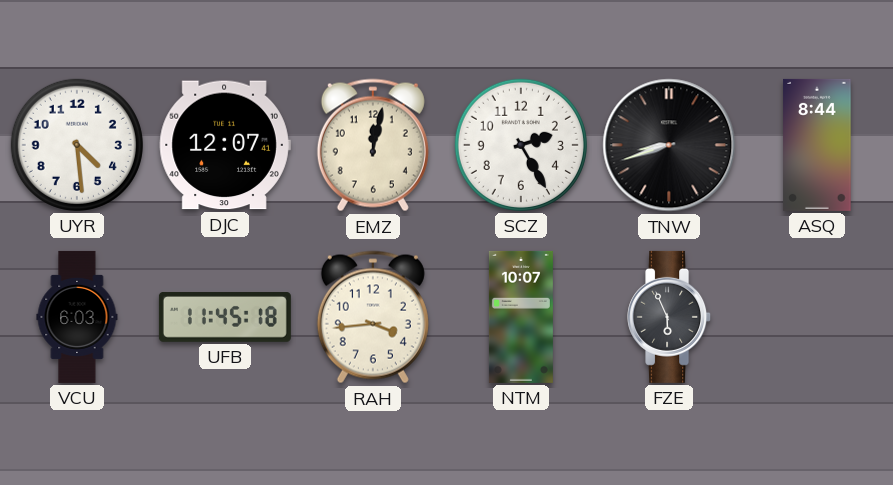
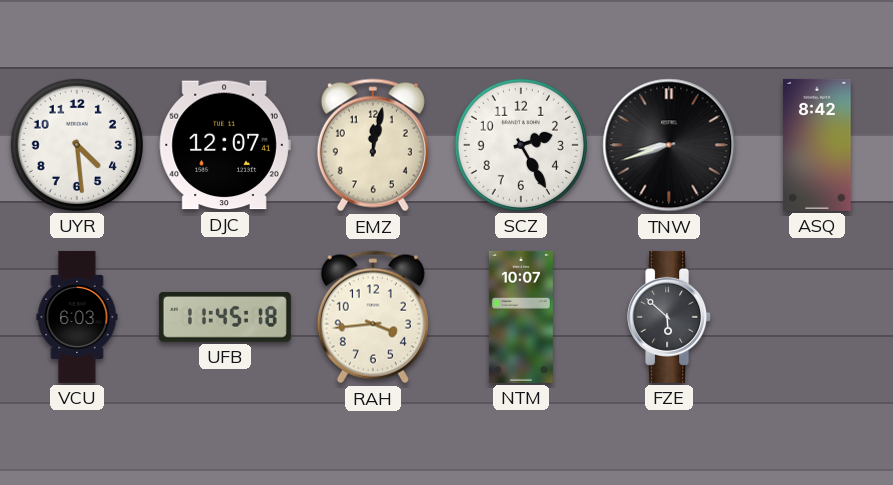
ASQ: 8:44 -> 8:42 (817, 145)
FZE: 5:56 -> 5:52 (670, 317)
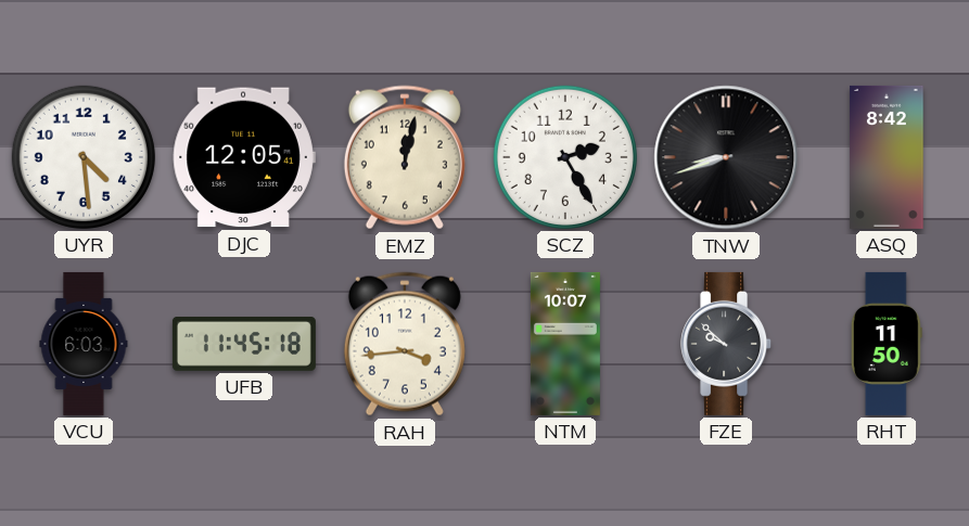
DJC: 12:07 -> 12:05 (244, 157)
FZE: 5:52 -> 9:52 (727, 344)
RHT: none -> 11:50 (887, 344)
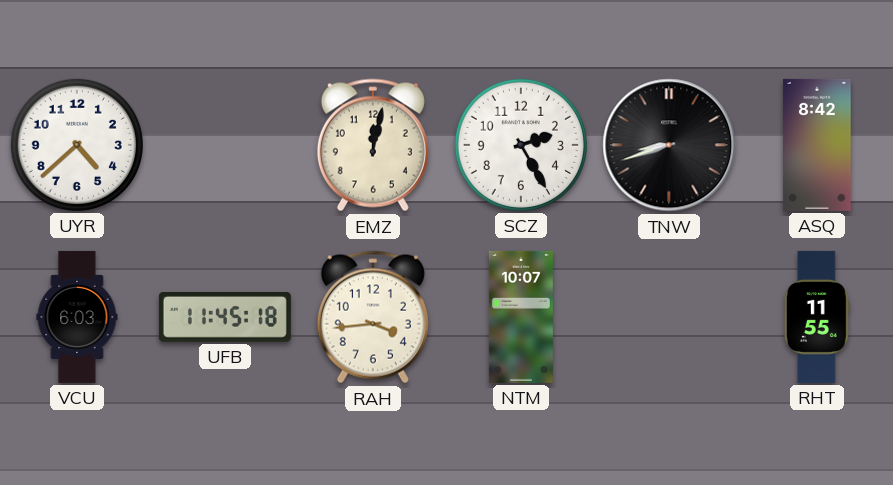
UYR: 4:29 -> 4:38 (77, 145)
DJC: 12:05 -> none (244, 157)
FZE: 9:52 -> none (727, 344)
RHT: 11:50 -> 11:55 (817, 317)
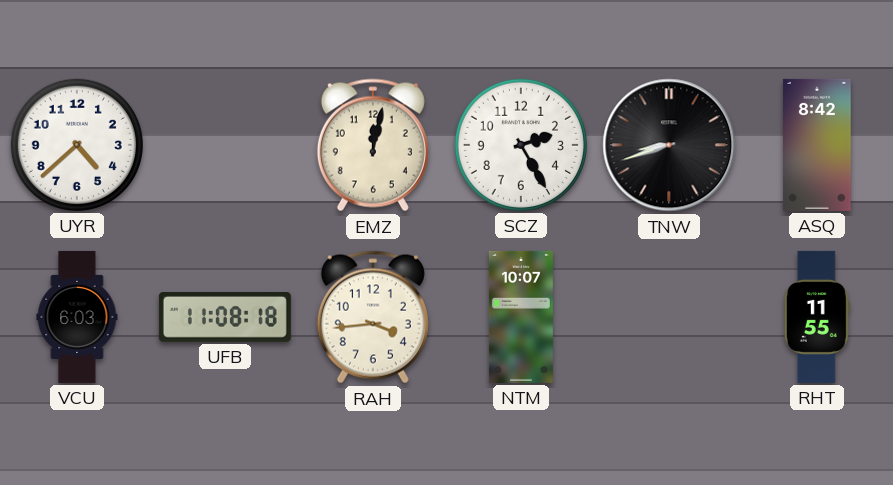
UFB: 11:45 -> 11:08 (225, 318)
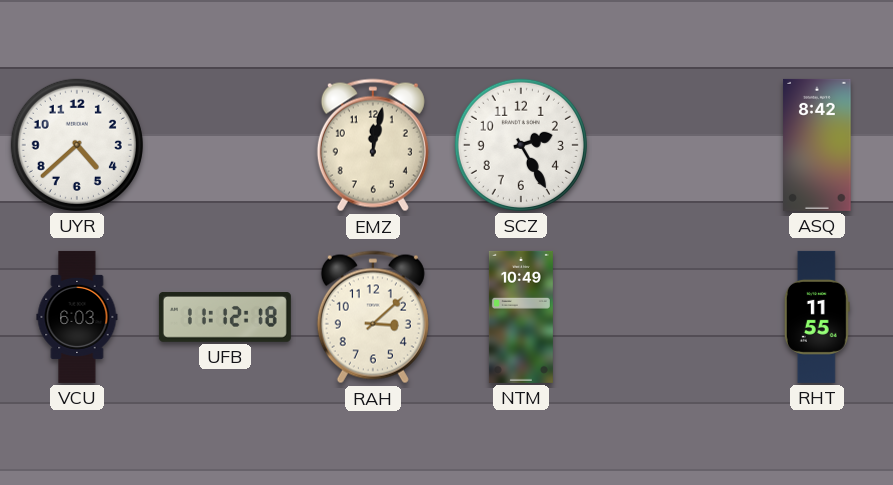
TNW: 8:42 -> none (669, 145)
UFB: 11:08 -> 11:12 (225, 318)
RAH: 3:44 -> 3:08 (373, 317)
NTM: 10:07 -> 10:49 (521, 317)
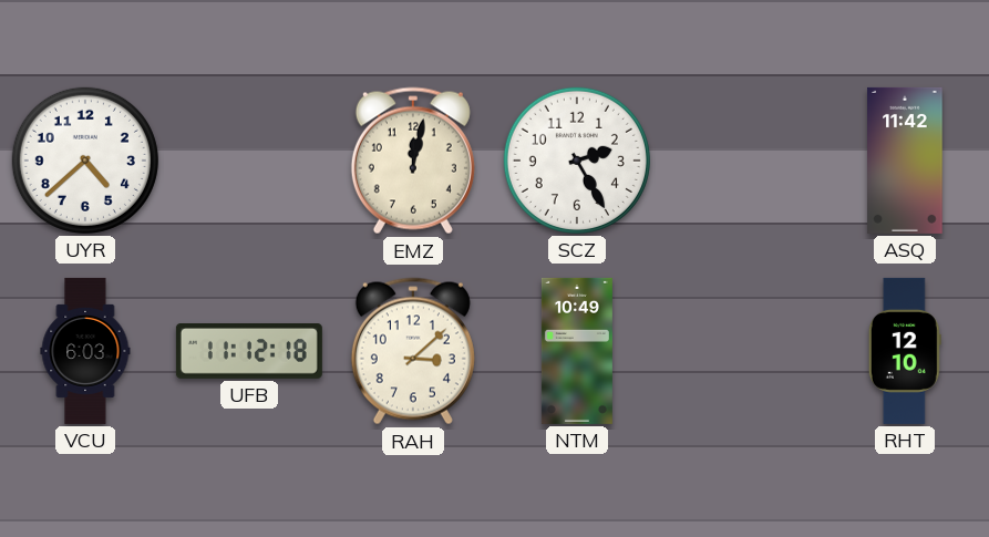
ASQ: 8:42 -> 11:42 (905, 161)
RHT: 11:55 -> 12:10 (905, 351)
